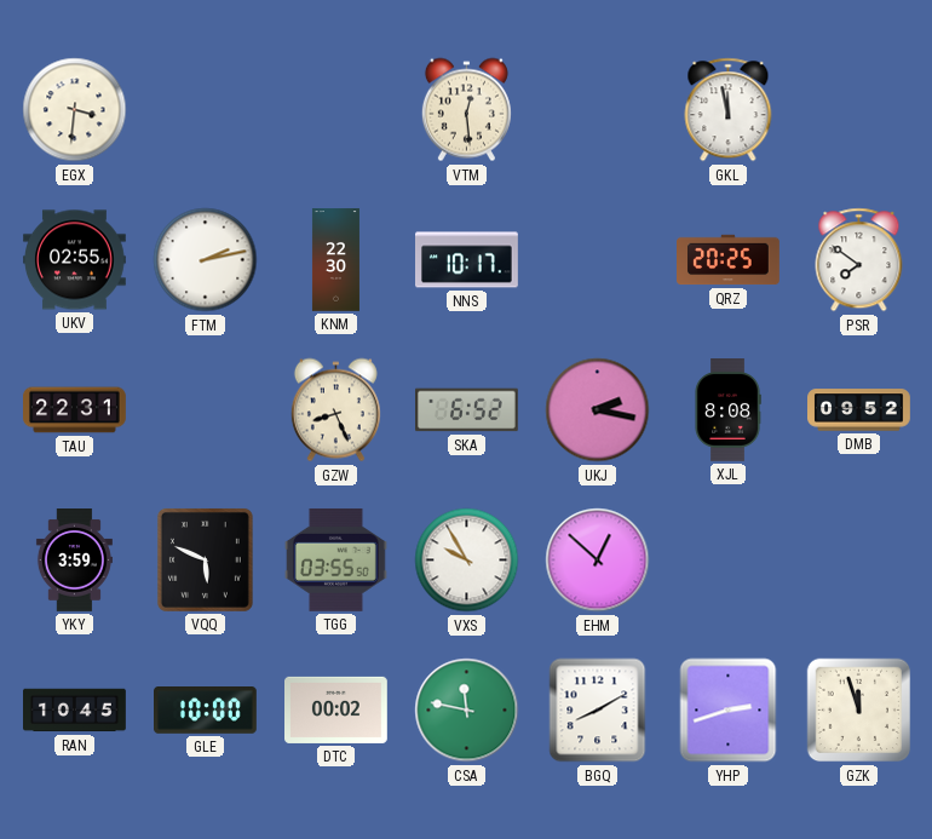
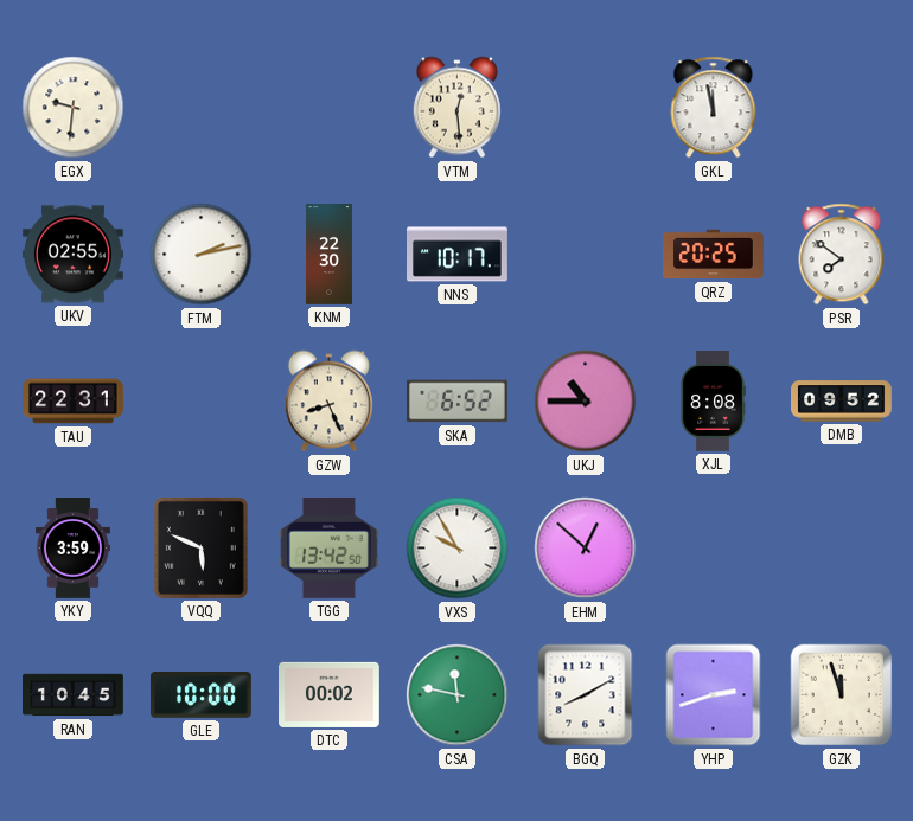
EGX: 3:31 -> 9:31 (74, 108)
UKJ: 2:17 -> 10:45 (586, 402)
TGG: 03:55 -> 13:42 (328, 547)
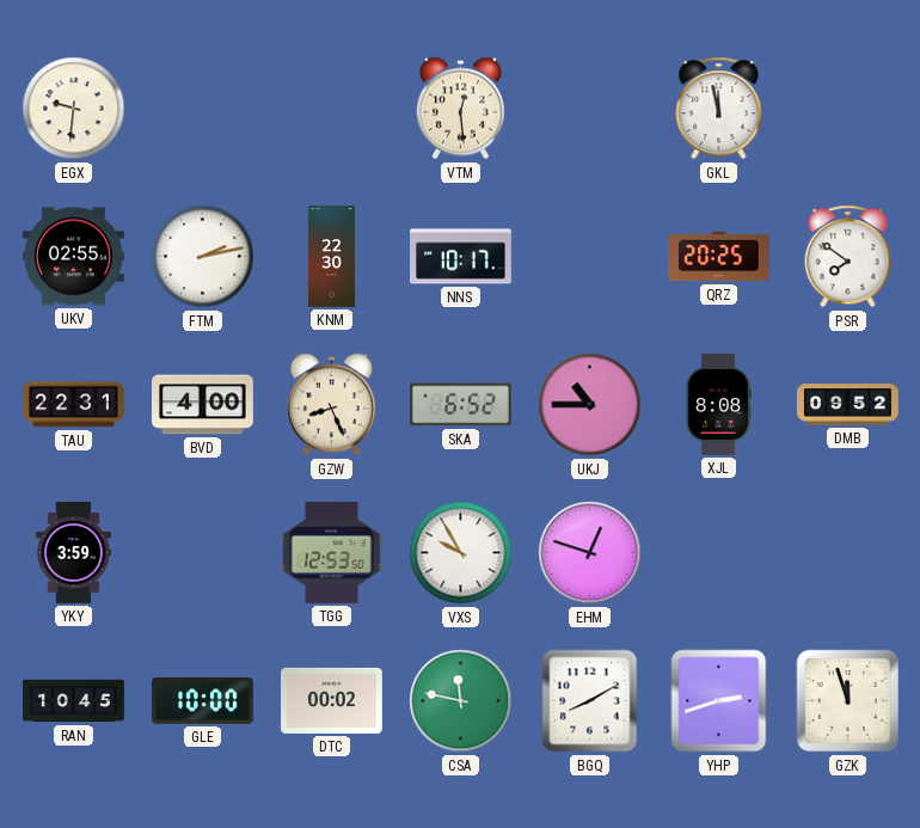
BVD: none -> 4:00 (203, 405)
VQQ: 5:49 -> none (200, 547)
TGG: 13:42 -> 12:53 (331, 552)
EHM: 12:52 -> 12:48 (590, 553)
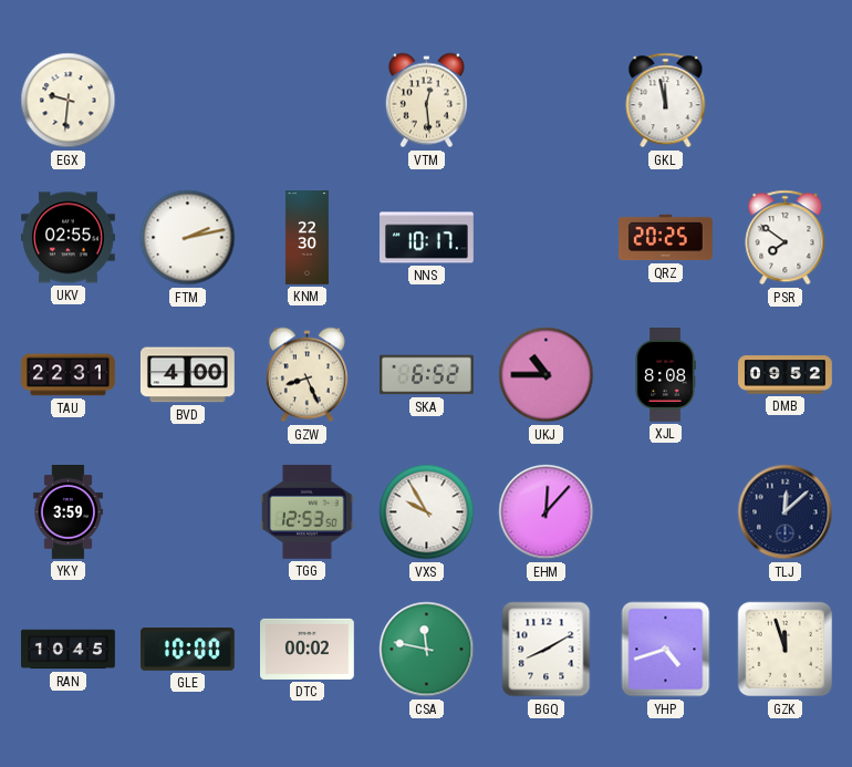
EHM: 12:48 -> 12:07 (547, 512)
TLJ: none -> 12:08 (786, 512)
YHP: 2:42 -> 4:42 (666, 650)
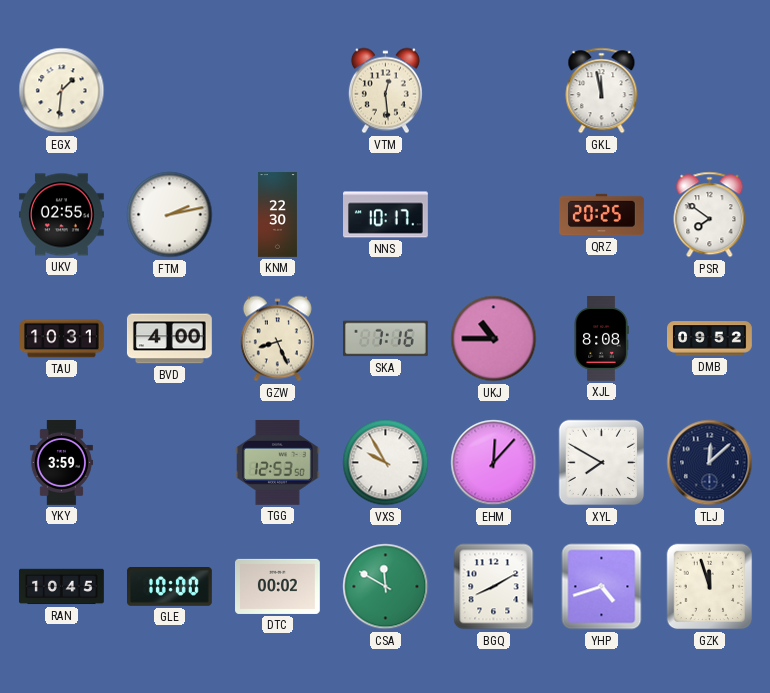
EGX: 9:31 -> 1:31 (62, 91)
TAU: 22:31 -> 10:31 (62, 339)
SKA: 6:52 -> 7:16 (386, 339)
XYL: none -> 7:50 (602, 463)
CSA: 11:47 -> 11:50 (386, 587)
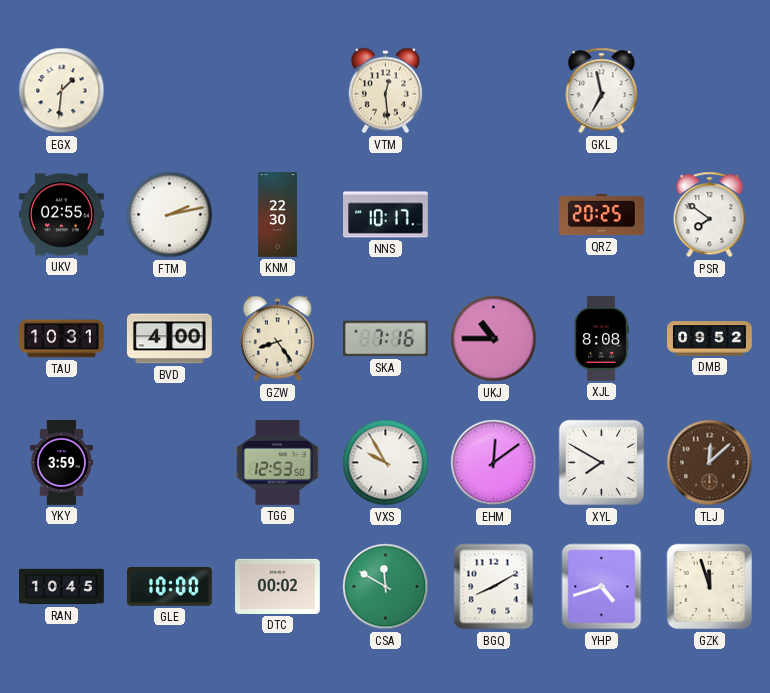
GKL: 11:58 -> 6:58 (602, 91)
GZW: 8:26 -> 8:24 (277, 339)
EHM: 12:07 -> 12:09 (494, 463)
TLJ dial: navy -> brown (710, 463)
